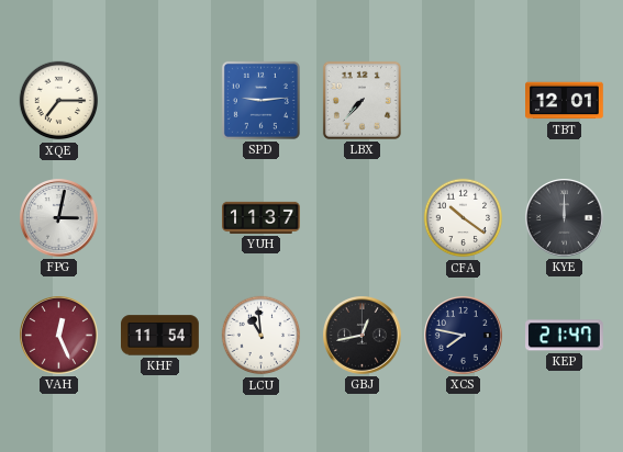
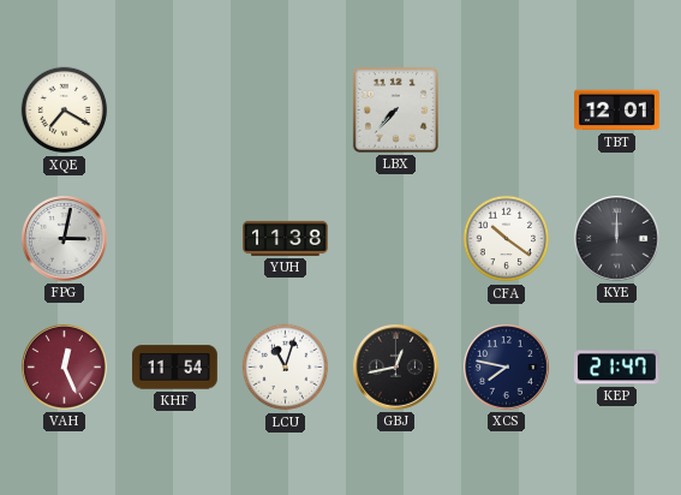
XQE: 7:15 -> 7:20 (65, 111)
SPD: 9:14 -> none (260, 100)
YUH: 11:37 -> 11:38 (286, 238)
LCU: 10:59 -> 11:03 (286, 368)
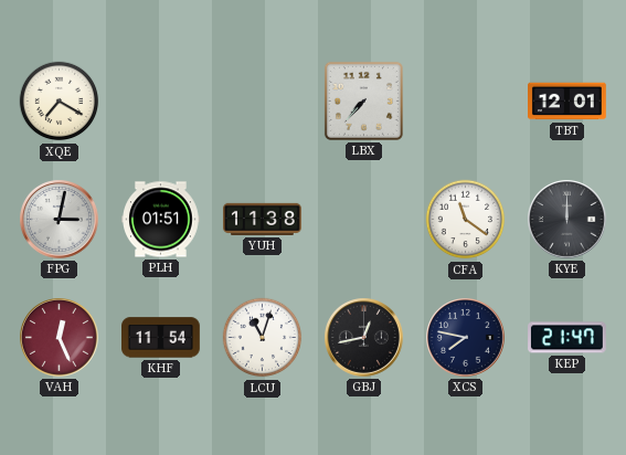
PLH: none -> 01:51 (161, 220)
CFA: 10:21 -> 11:21 (466, 220)
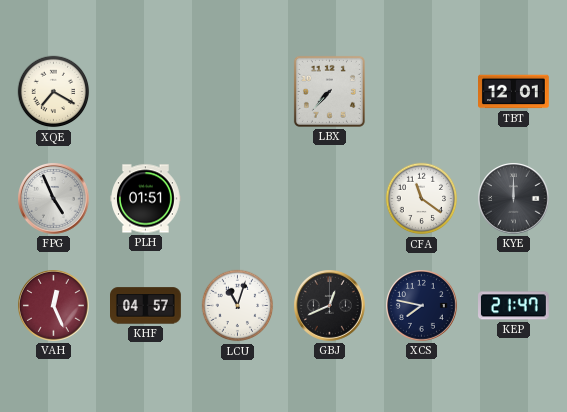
FPG: 3:02 -> 4:56 (54, 199)
YUH: 11:38 -> none (263, 219)
KHF: 11:54 -> 04:57 (146, 306)
GBJ: 12:43 -> 12:41 (330, 306)
